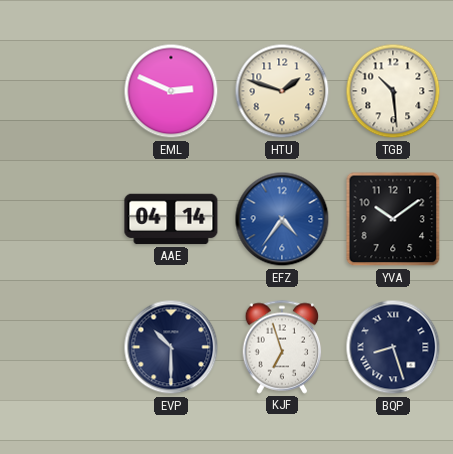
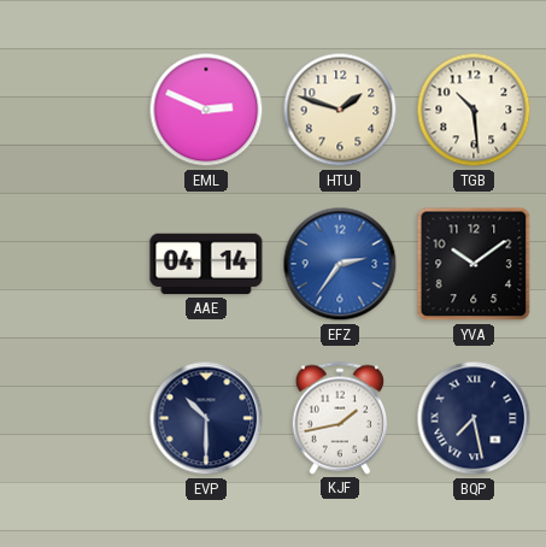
EFZ: 4:36 -> 2:36 (340, 264)
KJF: 6:57 -> 1:43 (340, 418)
BQP: 8:27 -> 7:28 (474, 418)
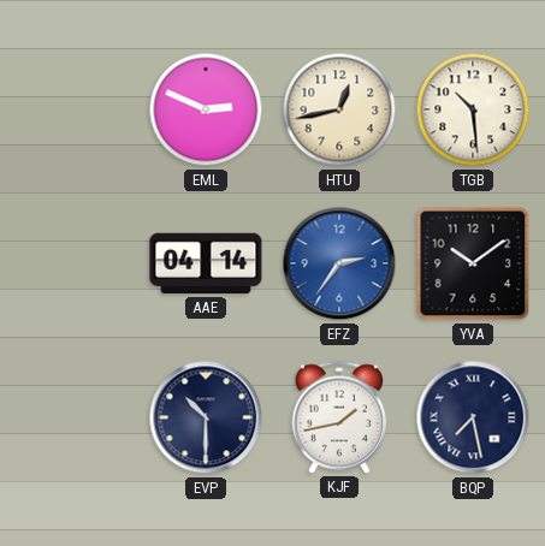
HTU: 1:48 -> 12:43 (339, 109)
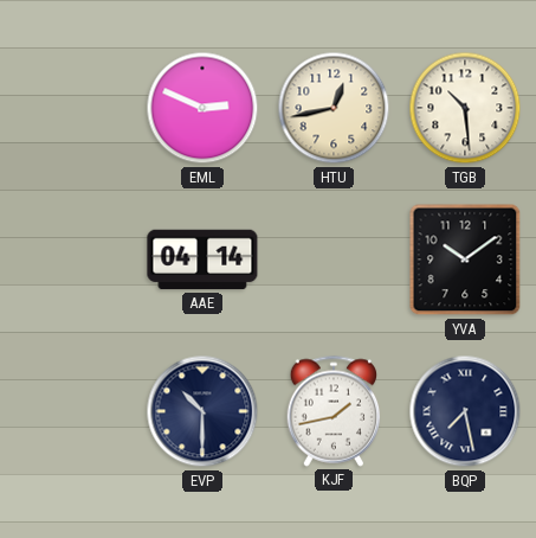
EFZ: 2:36 -> none (339, 263)
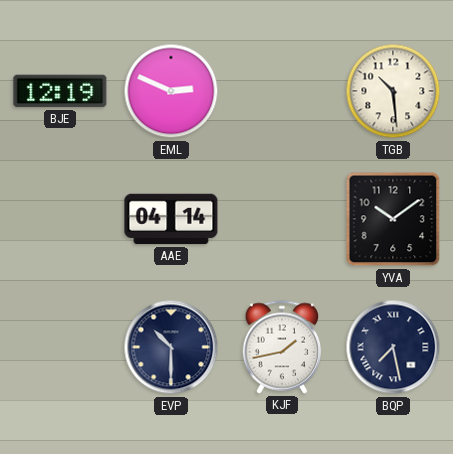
BJE: none -> 12:19 (60, 91)
HTU: 12:43 -> none (334, 108)
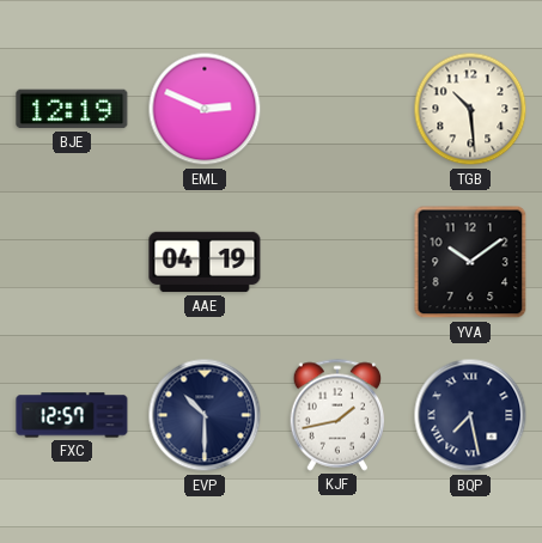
AAE: 04:14 -> 04:19 (205, 262)
FXC: none -> 12:57 (72, 415)
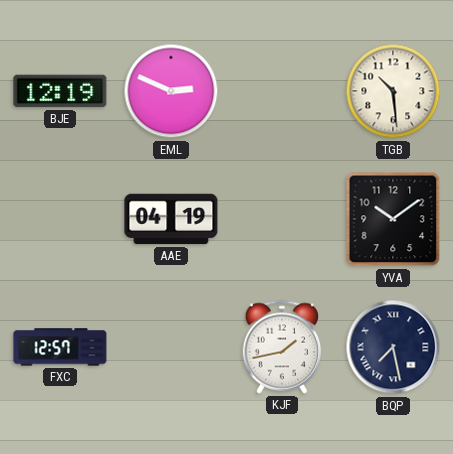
EVP: 10:30 -> none (205, 415)
